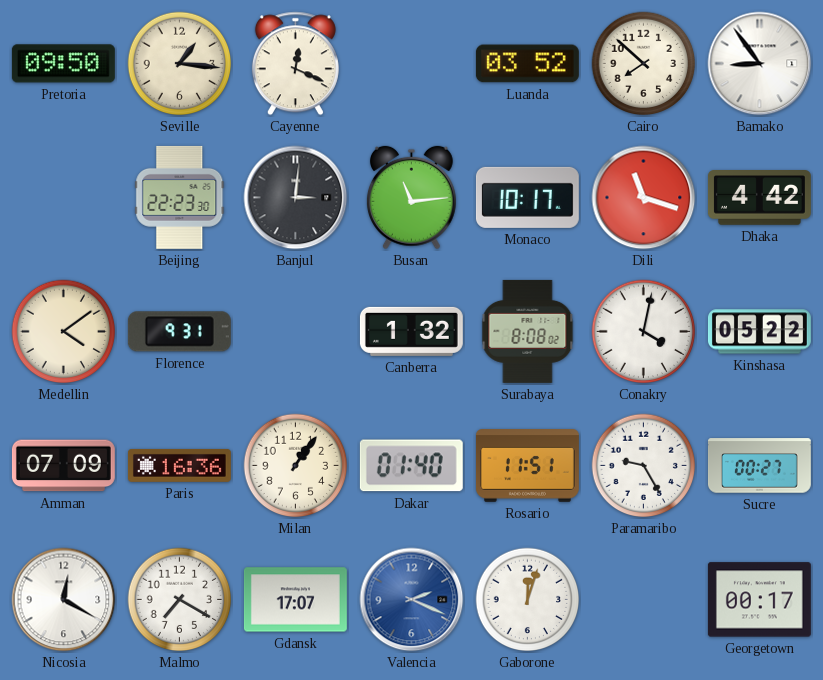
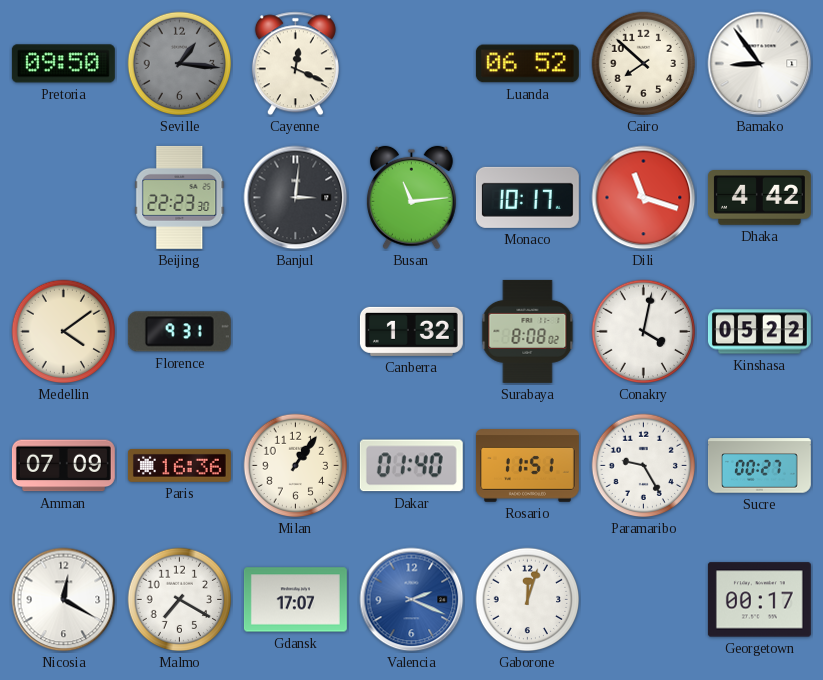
Seville dial: cream -> grey (180, 64)
Luanda: 03:52 -> 06:52 (527, 64)
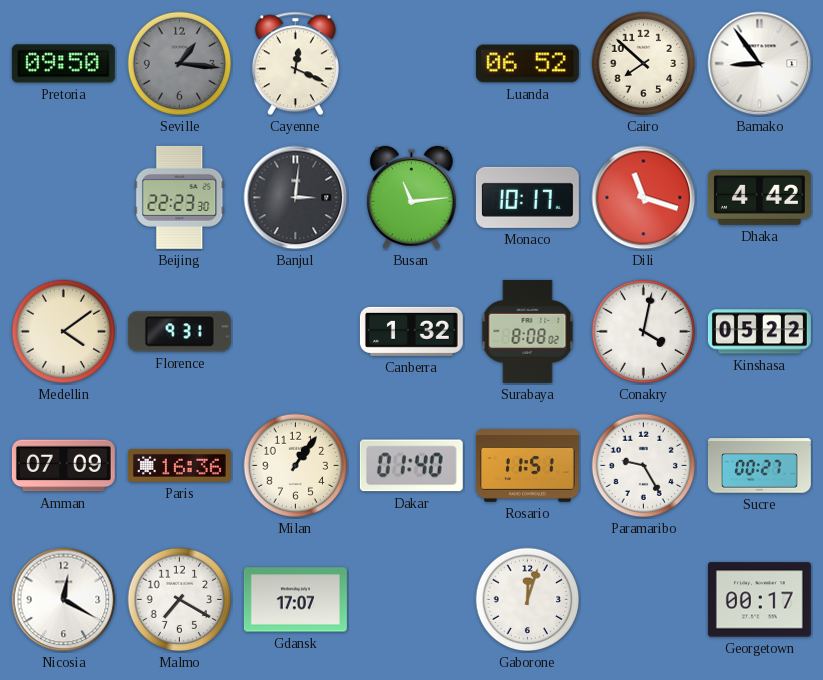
Valencia: 2:19 -> none (412, 600)
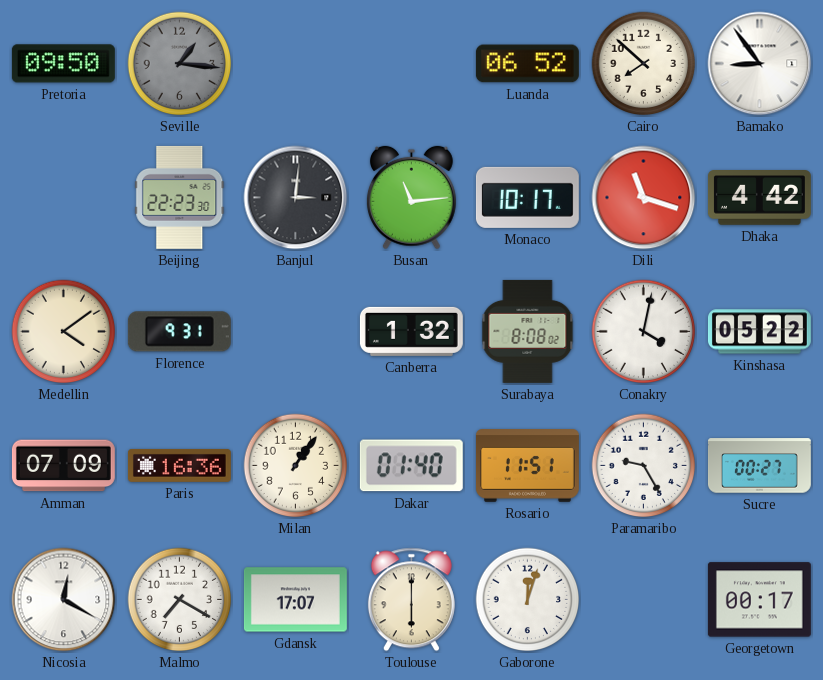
Cayenne: 12:19 -> none (295, 64)
Toulouse: none -> 6:00 (411, 600)
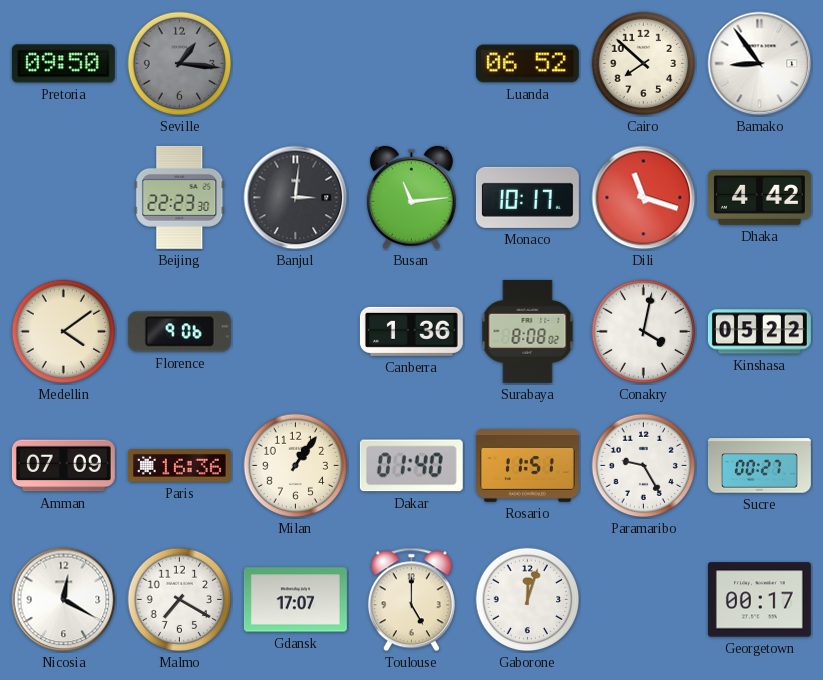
Florence: 9:31 -> 9:06 (179, 332)
Canberra: 1:32 -> 1:36 (411, 331)
Toulouse: 6:00 -> 5:00 (411, 600)
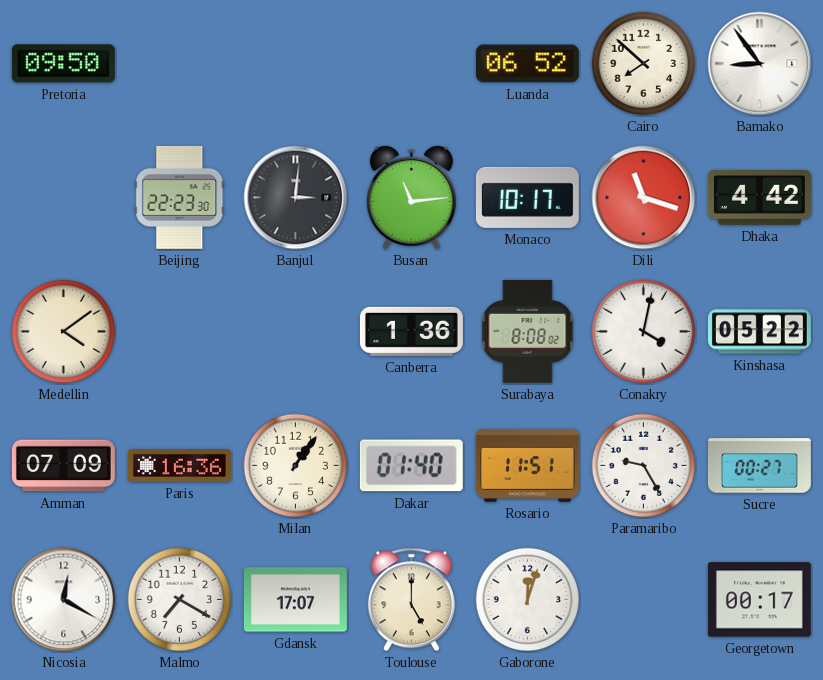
Seville: 1:16 -> none (180, 64)
Florence: 9:06 -> none (179, 332)
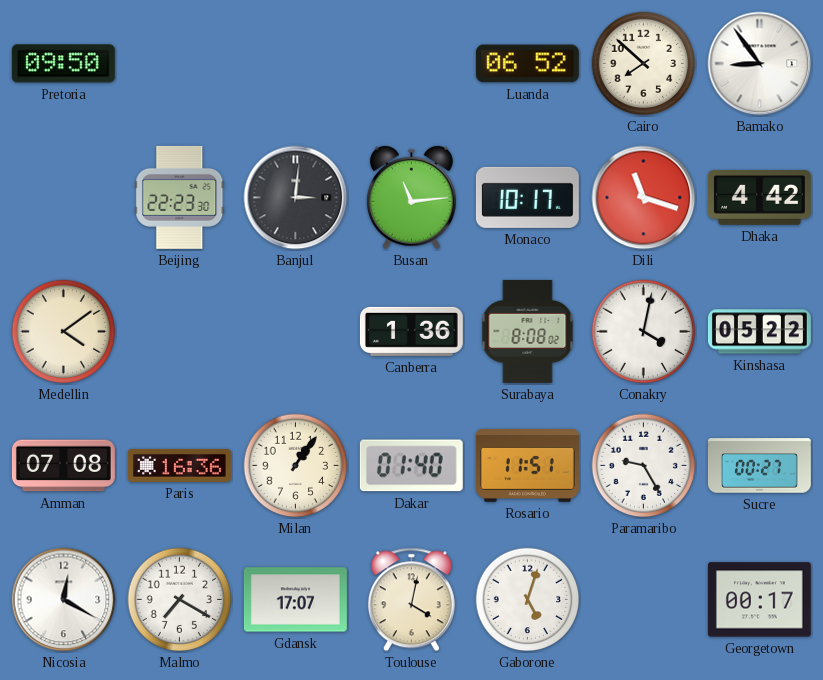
Amman: 07:09 -> 07:08 (63, 466)
Toulouse: 5:00 -> 4:02 (411, 600)
Gaborone: 12:03 -> 5:03 (528, 600)
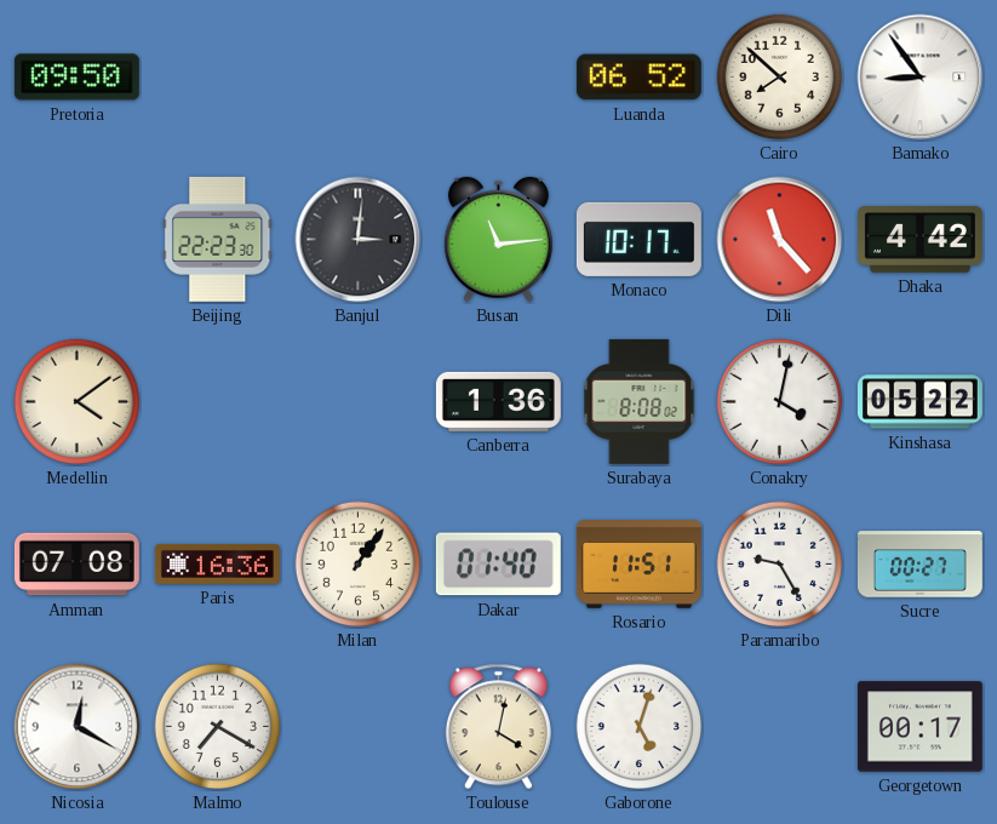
Dili: 11:18 -> 11:23 (780, 240)
Gdansk: 17:07 -> none (295, 600)
